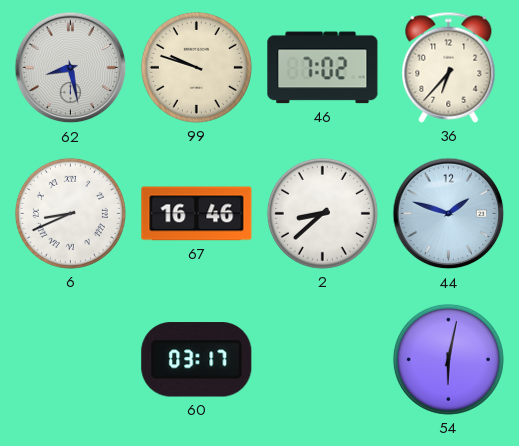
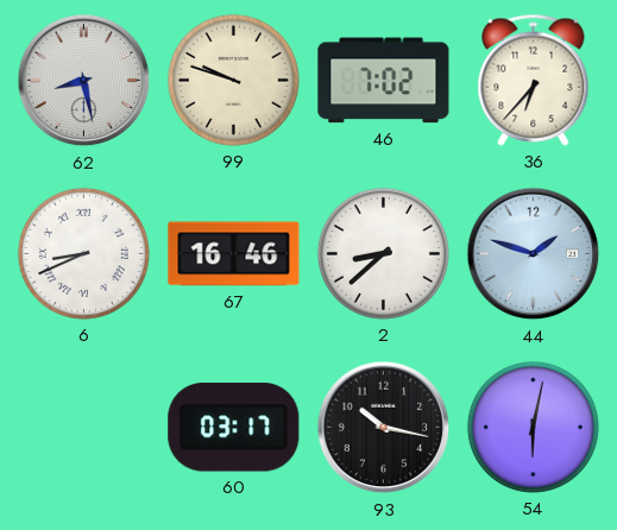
93: none -> 10:17 (384, 428)
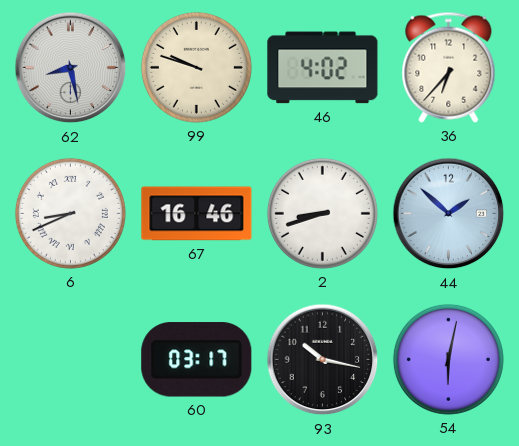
46: 7:02 -> 4:02 (323, 68)
2: 8:38 -> 8:42 (322, 213)
44: 1:48 -> 1:52 (449, 214)
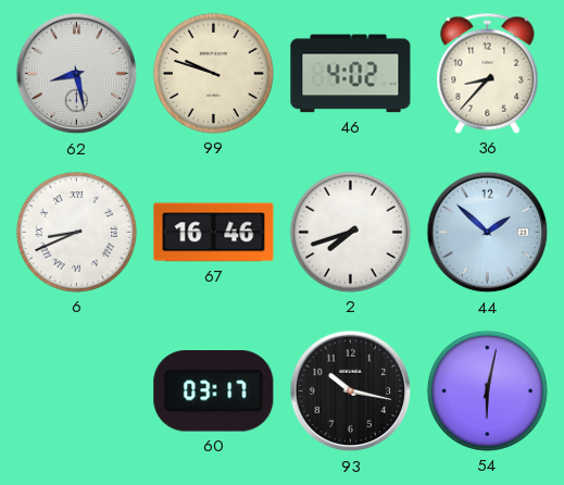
36: 6:37 -> 8:37 (488, 73)
2: 8:42 -> 7:42 (350, 232)
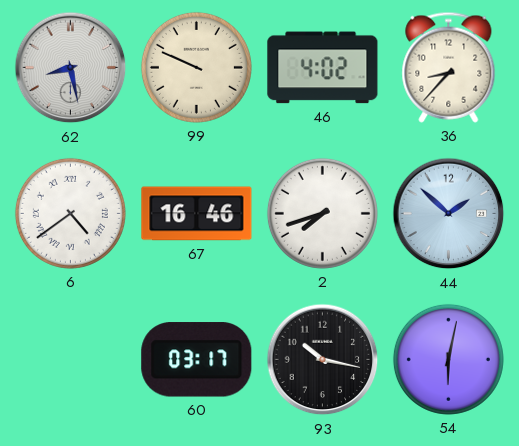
99: 9:48 -> 9:49 (196, 67)
6: 8:41 -> 4:39 (70, 213)
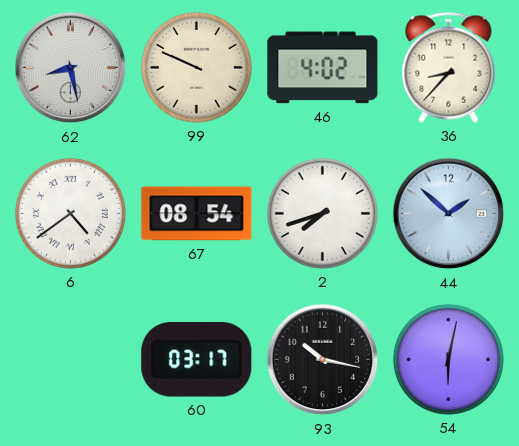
67: 16:46 -> 08:54 (197, 214)
